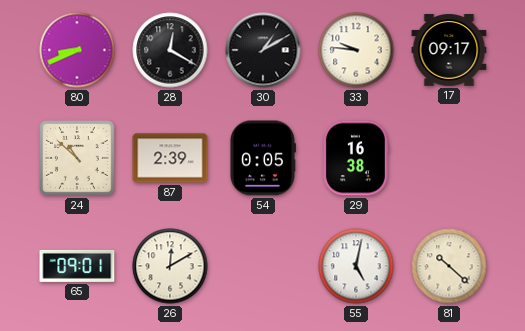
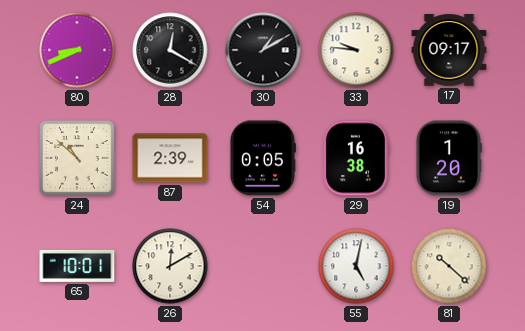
19: none -> 1:20 (448, 158)
65: 09:01 -> 10:01 (77, 266)
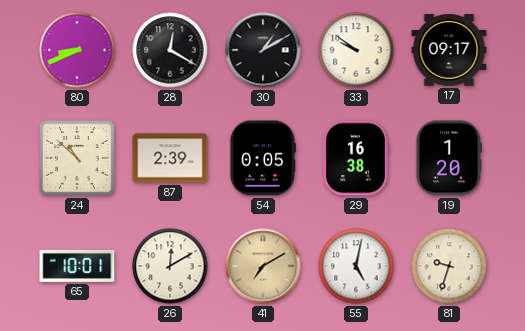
33: 9:46 -> 9:51 (356, 50)
41: none -> 7:10 (263, 266)
81: 10:22 -> 9:33 (449, 266)
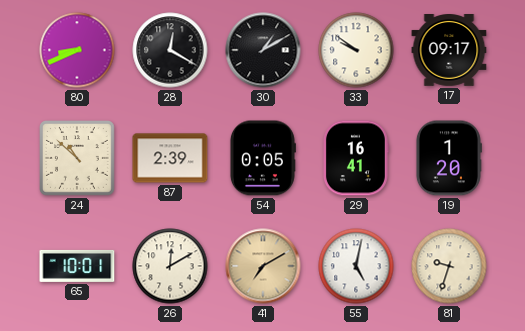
29: 16:38 -> 16:41 (356, 158)
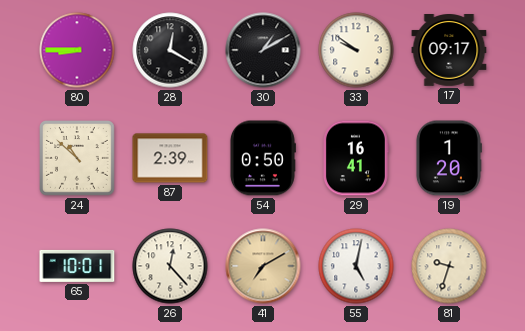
80: 8:41 -> 8:45 (77, 50)
54: 0:05 -> 0:50 (262, 158)
26: 12:10 -> 12:23 (170, 266)
